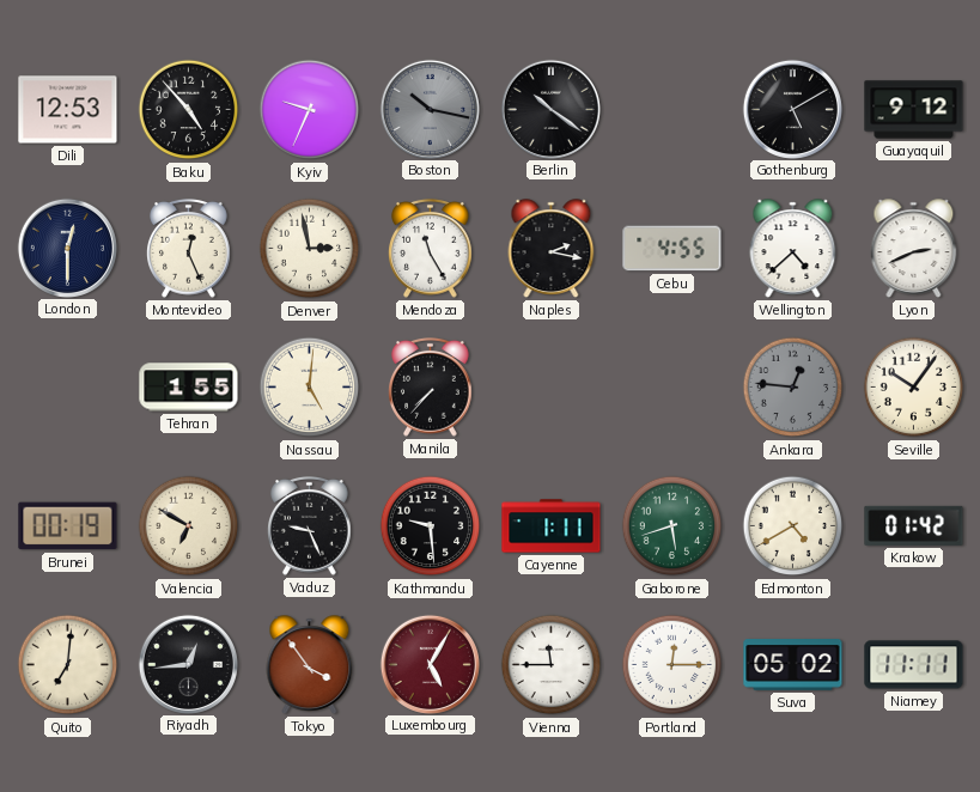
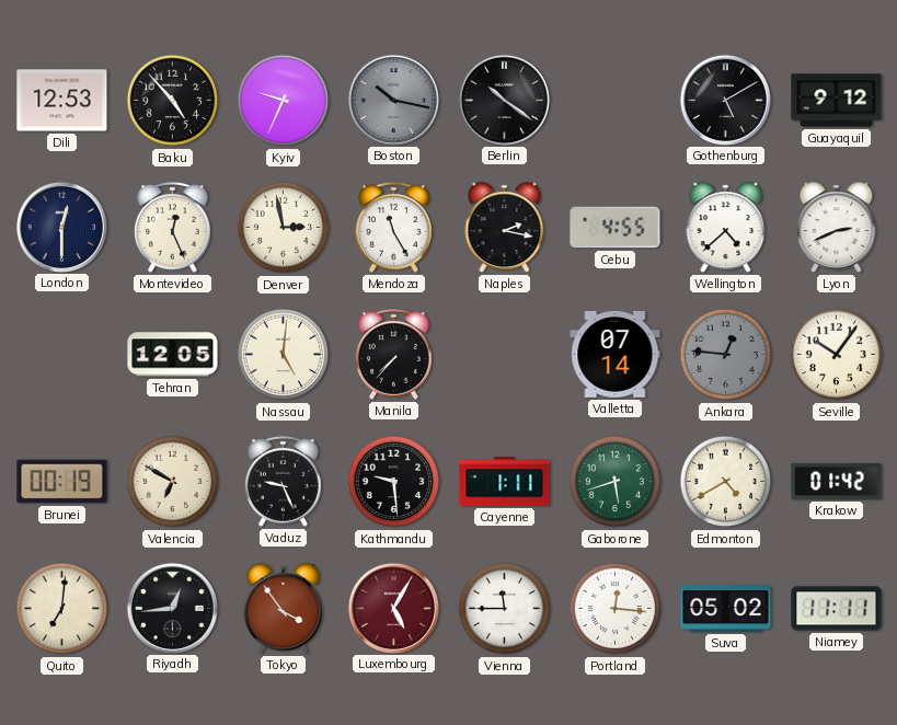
Tehran: 1:55 -> 12:05 (173, 355)
Valletta: none -> 07:14 (616, 354)
Portland: 12:15 -> 12:16 (616, 609)
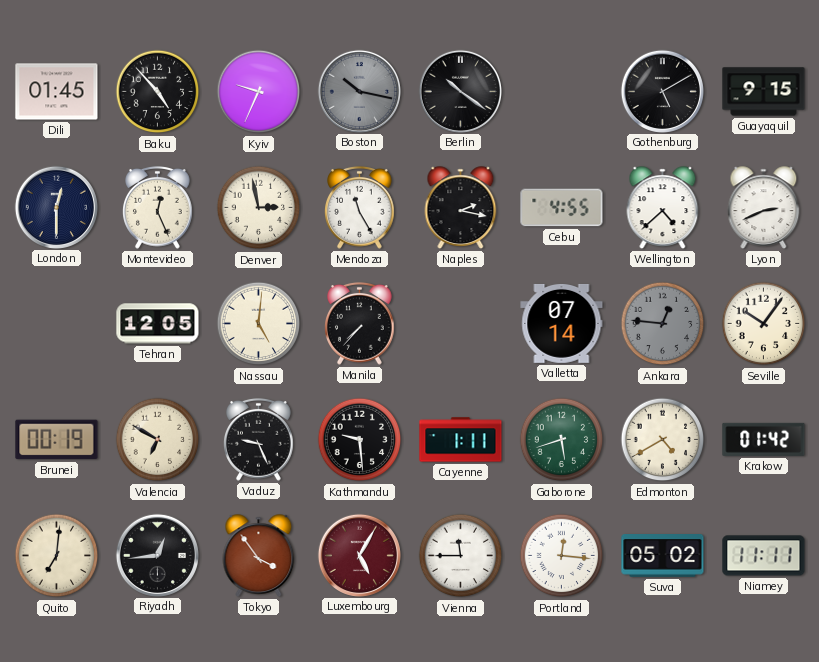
Dili: 12:53 -> 01:45 (57, 92)
Guayaquil: 9:12 -> 9:15 (764, 92)
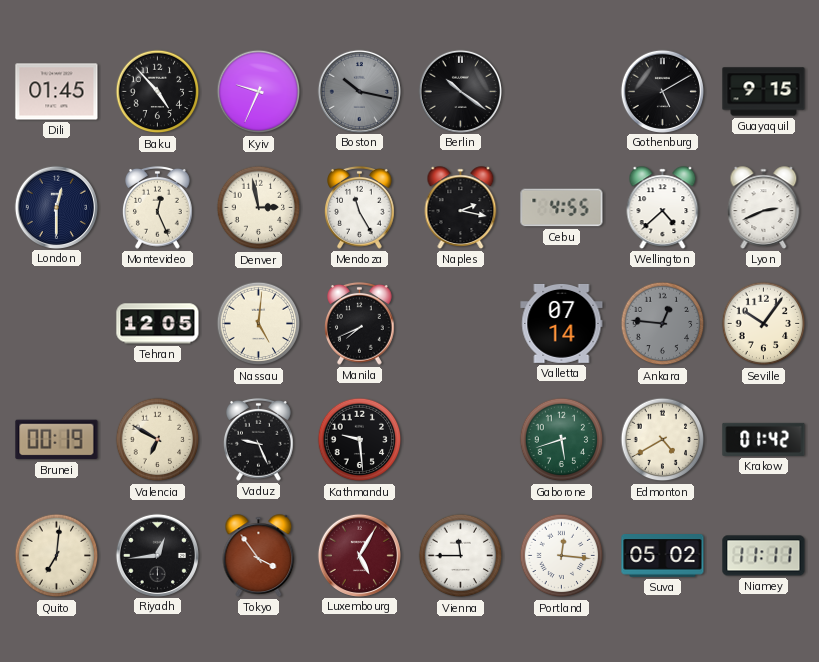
Manila: 7:37 -> 7:41 (360, 323)
Cayenne: 1:11 -> none (461, 440)
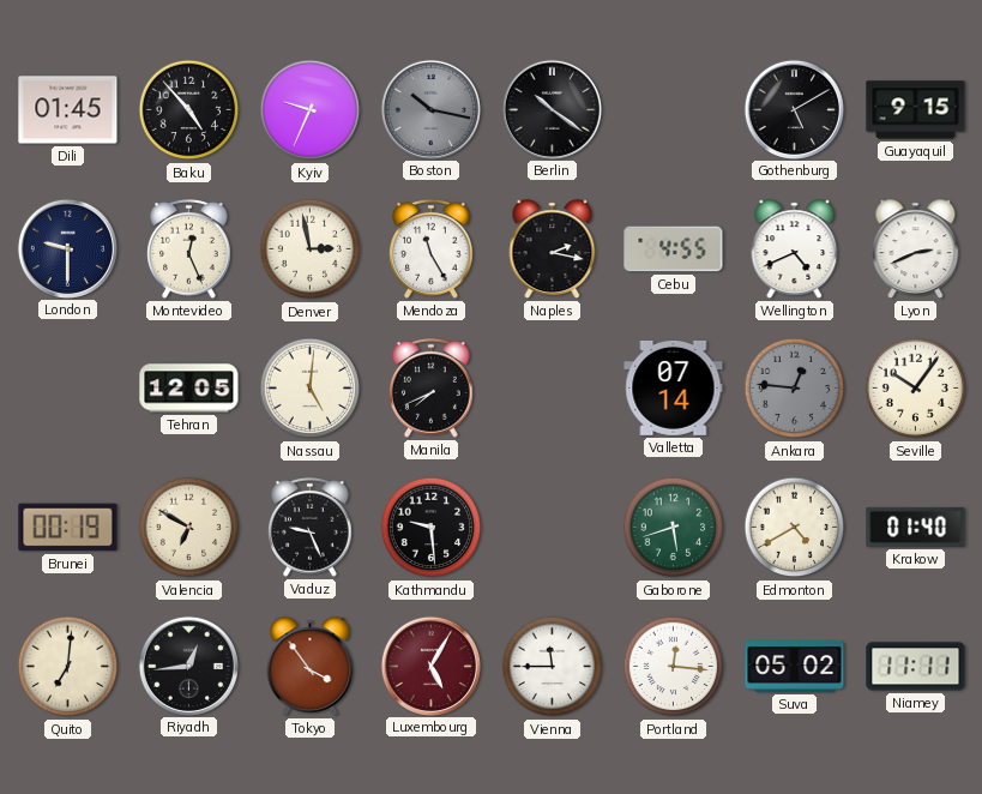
London: 12:30 -> 9:30 (67, 248)
Wellington: 4:38 -> 4:41 (795, 249)
Krakow: 01:42 -> 01:40 (916, 527)
